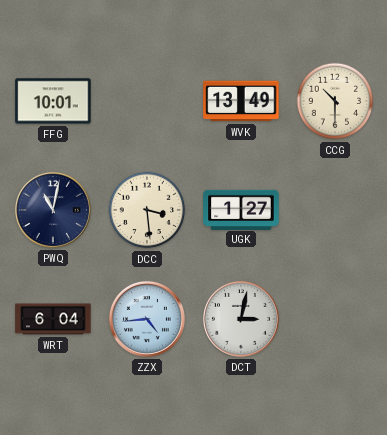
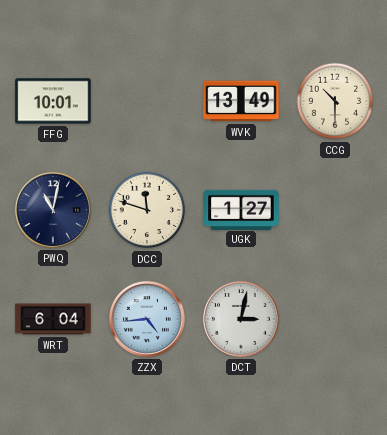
DCC: 3:29 -> 11:48 (147, 210)
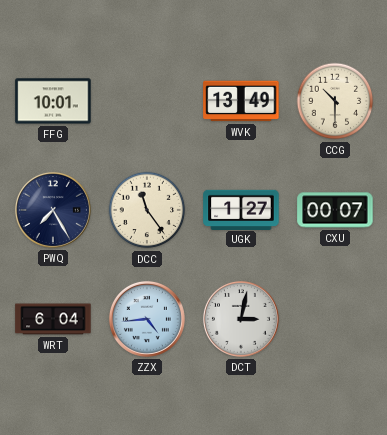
PWQ: 11:02 -> 7:25 (53, 210)
DCC: 11:48 -> 11:24 (147, 210)
CXU: none -> 00:07 (335, 210)
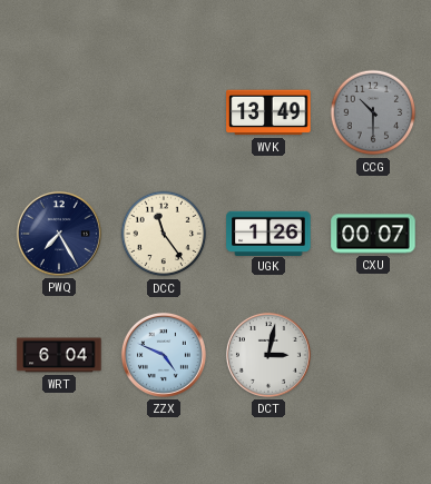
FFG: 10:01 -> none (53, 101)
CCG dial: cream -> grey (373, 112)
UGK: 1:27 -> 1:26 (268, 233)
ZZX: 4:44 -> 4:49 (164, 355)
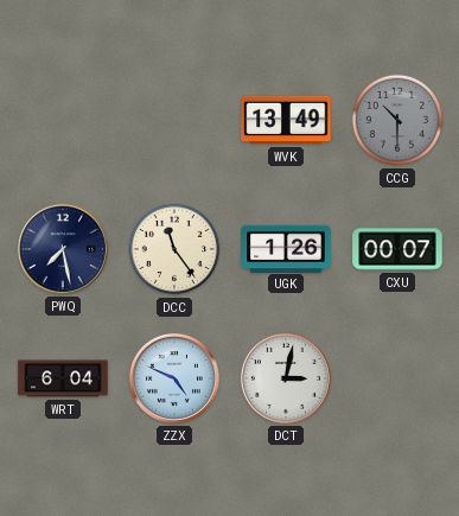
PWQ: 7:25 -> 7:28 (63, 249)
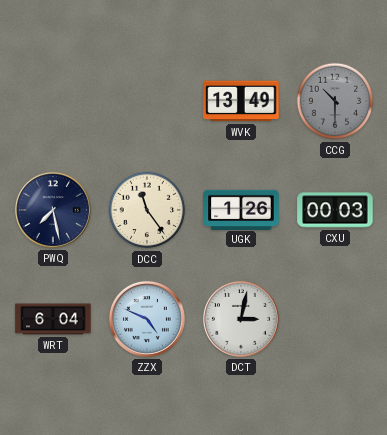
CXU: 00:07 -> 00:03 (335, 210)
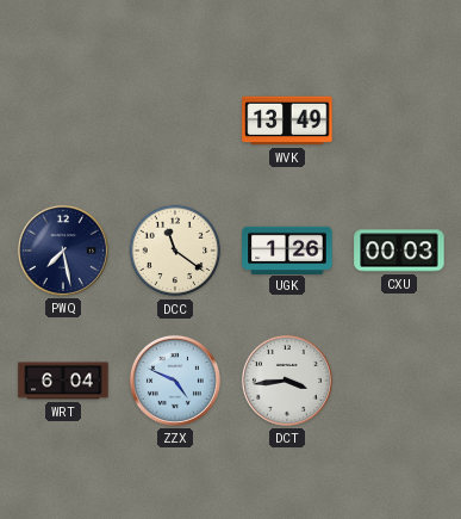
CCG: 10:30 -> none (335, 101)
DCC: 11:24 -> 11:21 (175, 251)
DCT: 3:02 -> 3:44 (287, 381)
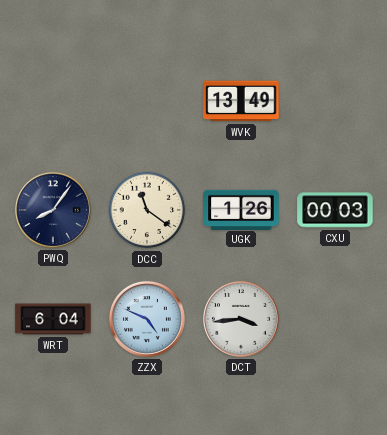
PWQ: 7:28 -> 8:06 (53, 210)
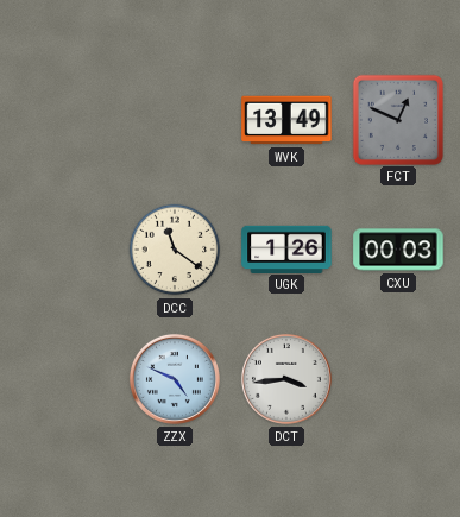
FCT: none -> 12:49 (397, 119)
PWQ: 8:06 -> none (53, 210)
WRT: 6:04 -> none (53, 319)
